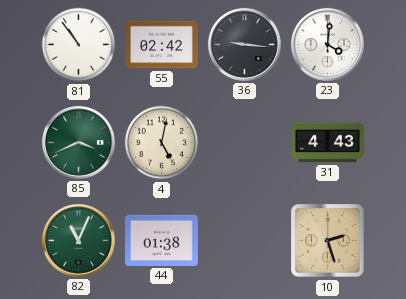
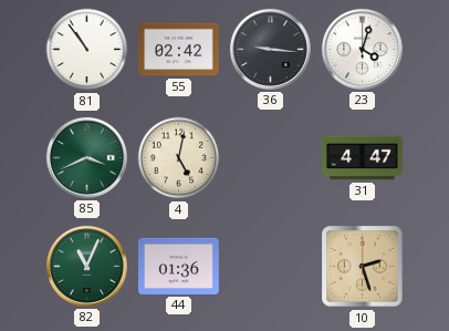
23: 4:01 -> 4:03 (362, 49)
31: 4:43 -> 4:47 (363, 158)
44: 01:38 -> 01:36 (179, 266)
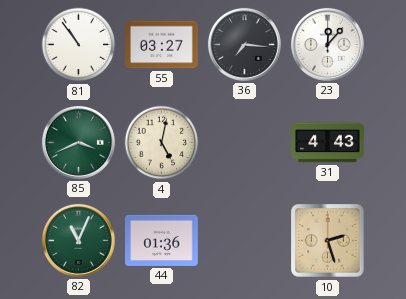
55: 02:42 -> 03:27 (162, 45)
36: 9:16 -> 7:16 (244, 44)
23: 4:03 -> 12:07 (327, 44)
31: 4:47 -> 4:43 (328, 143)
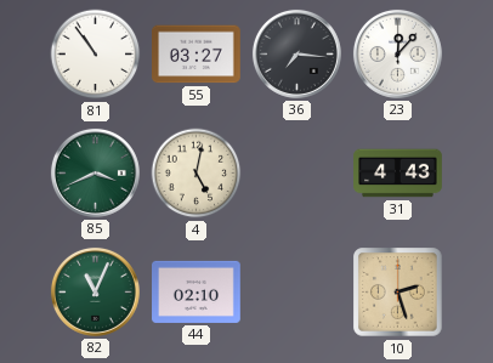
44: 01:36 -> 02:10 (197, 291)
